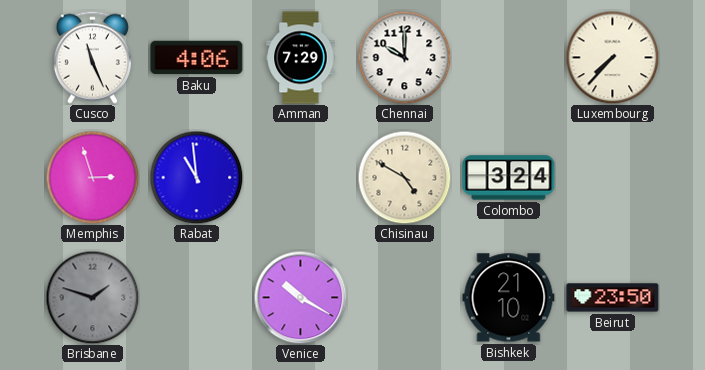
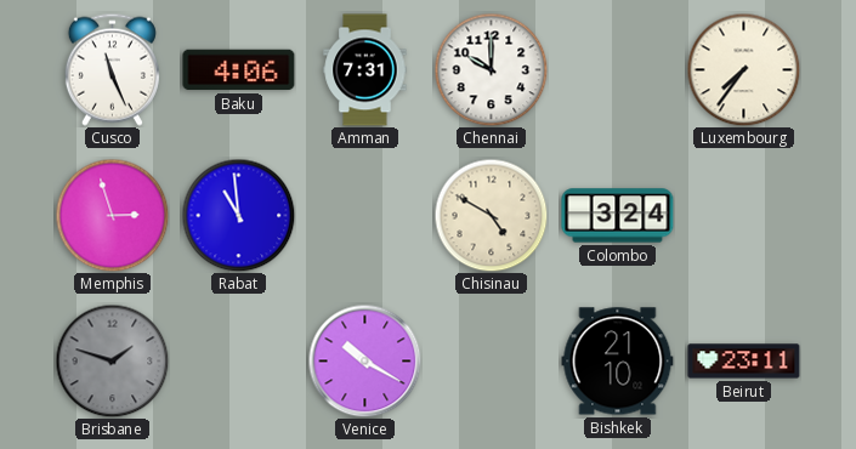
Amman: 7:29 -> 7:31 (365, 70)
Luxembourg: 7:37 -> 7:36 (743, 69)
Beirut: 23:50 -> 23:11 (744, 362)
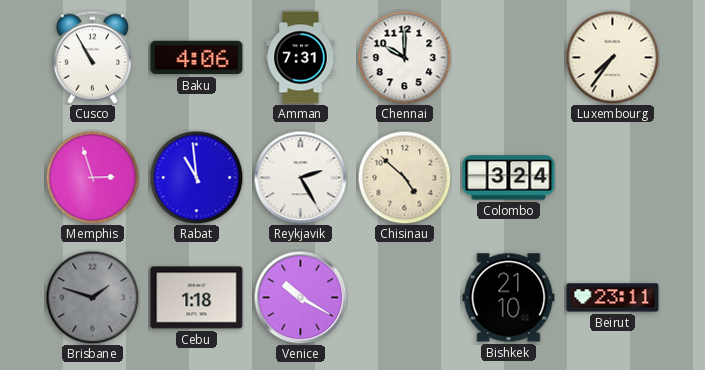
Cusco: 11:26 -> 10:55 (92, 57)
Reykjavik: none -> 2:25 (300, 177)
Chisinau: 4:50 -> 4:52 (404, 177)
Cebu: none -> 1:18 (197, 298)
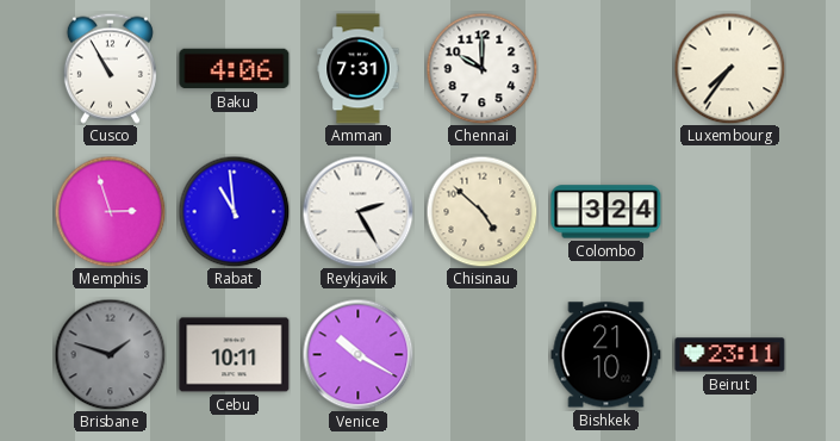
Cebu: 1:18 -> 10:11 (235, 355)
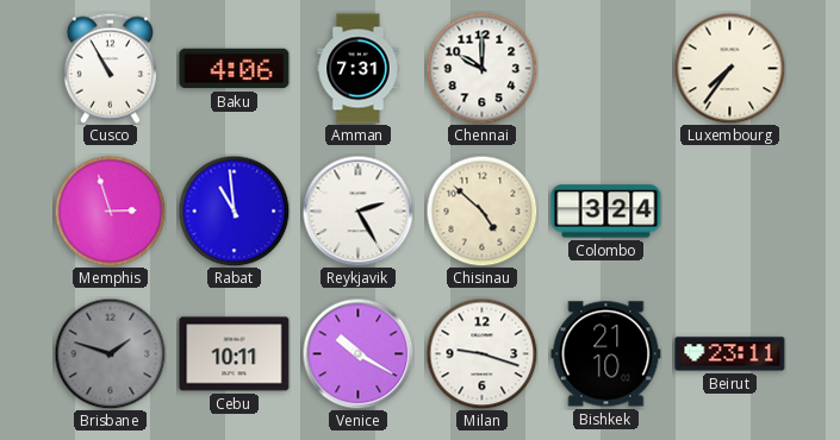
Milan: none -> 9:18 (481, 353)
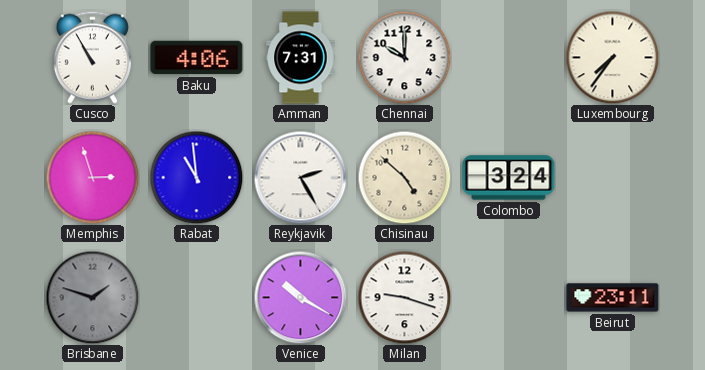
Cebu: 10:11 -> none (235, 354)
Bishkek: 21:10 -> none (606, 354)
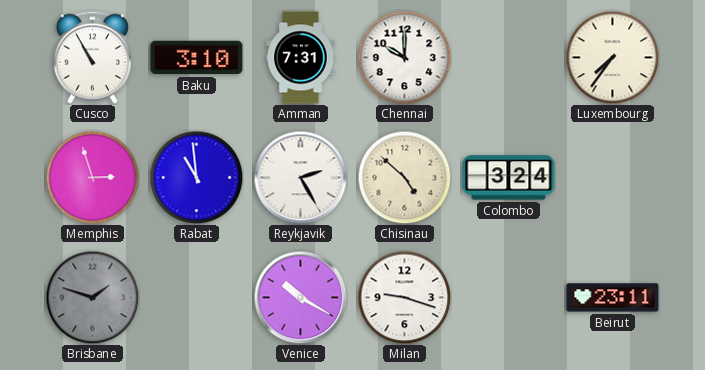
Baku: 4:06 -> 3:10 (197, 58)
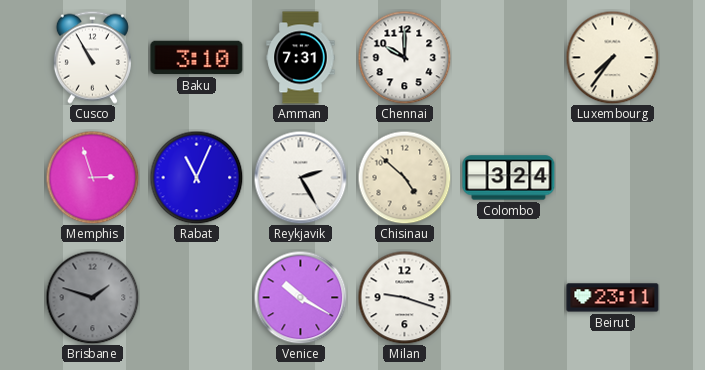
Rabat: 10:59 -> 11:04 (196, 177)
